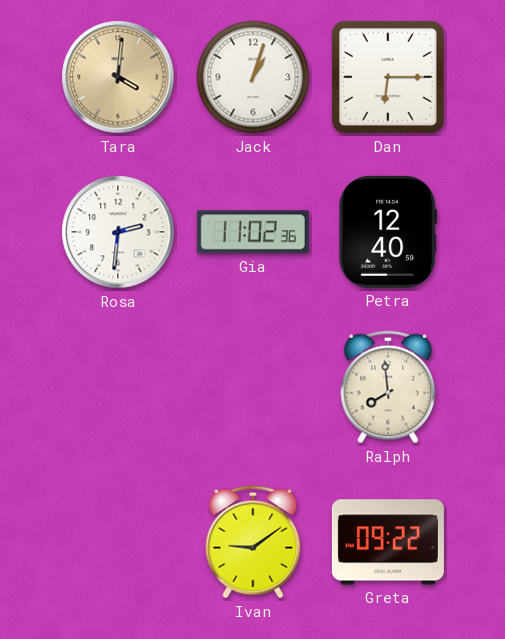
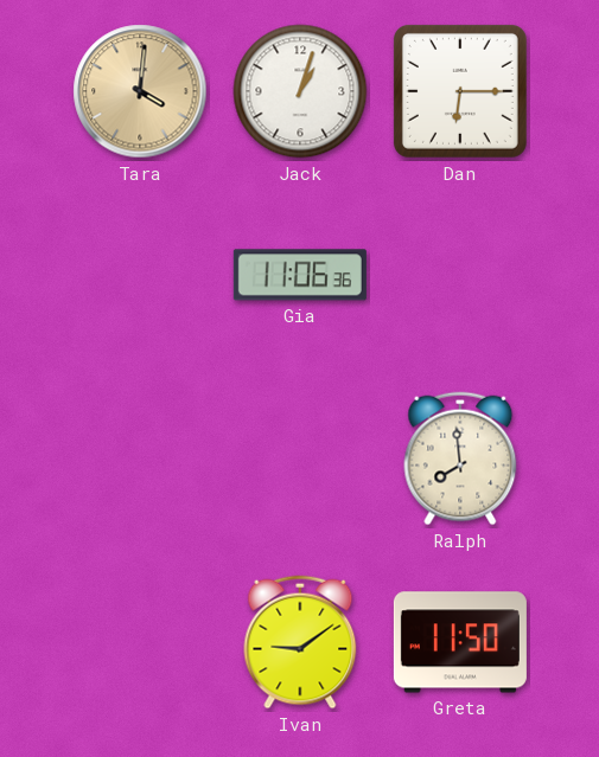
Rosa: 2:31 -> none (118, 232)
Gia: 11:02 -> 11:06 (300, 275)
Petra: 12:40 -> none (388, 232)
Greta: 09:22 -> 11:50 (460, 642)
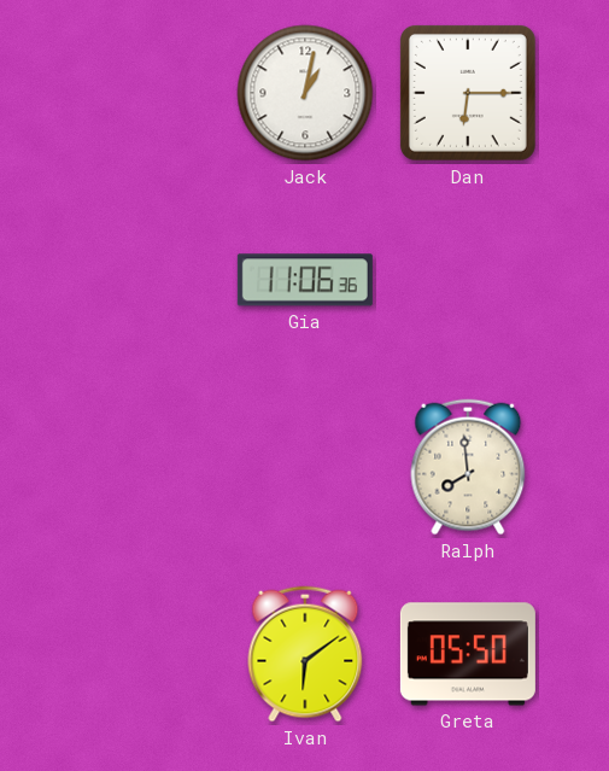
Tara: 4:01 -> none (140, 91)
Jack: 1:03 -> 1:02 (305, 93)
Ivan: 9:09 -> 6:09 (305, 654)
Greta: 11:50 -> 05:50 (468, 654)
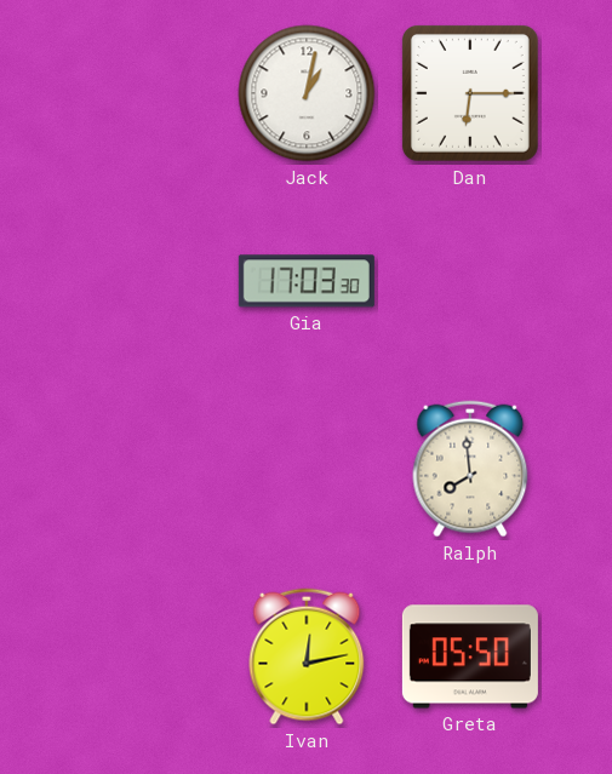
Gia: 11:06 -> 17:03 (307, 281)
Ivan: 6:09 -> 12:13 (307, 657)
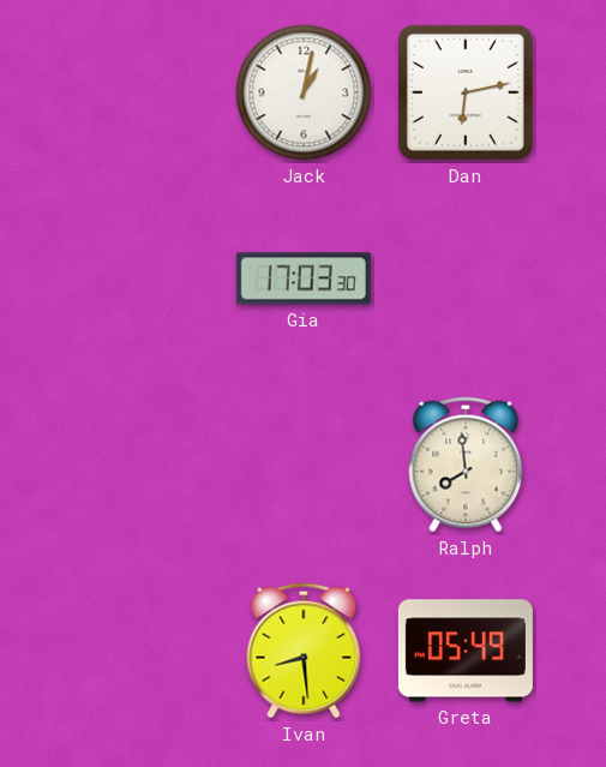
Dan: 6:15 -> 6:13 (466, 92)
Ivan: 12:13 -> 8:29 (304, 651)
Greta: 05:50 -> 05:49 (466, 651)
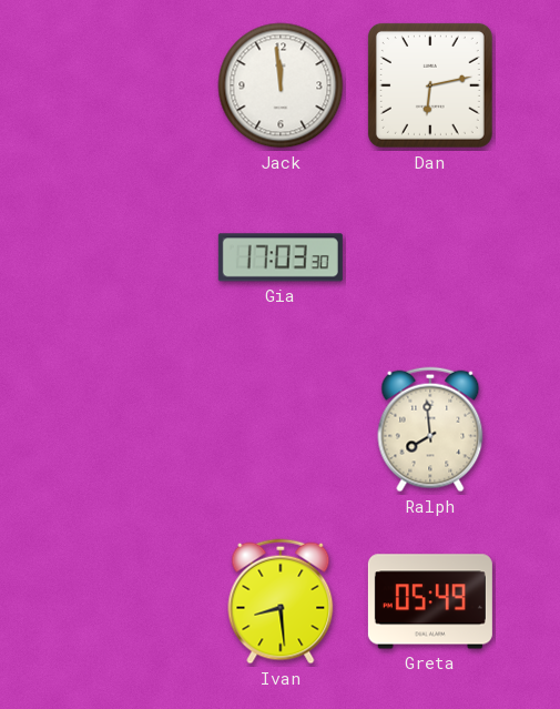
Jack: 1:02 -> 11:59 (281, 85)
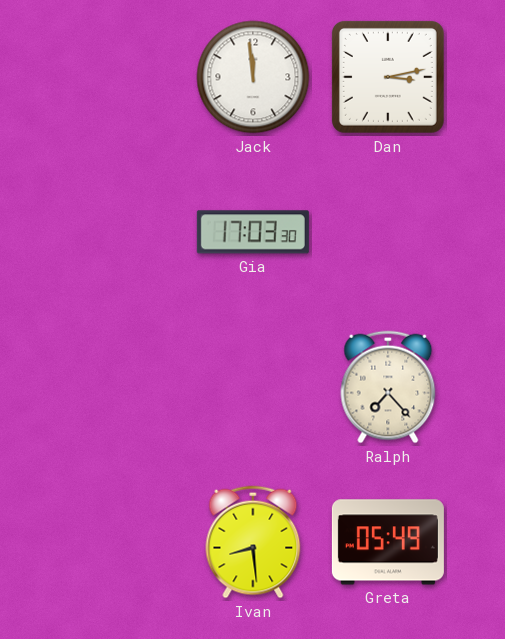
Dan: 6:13 -> 3:13 (388, 77)
Ralph: 7:59 -> 7:23 (388, 387)
